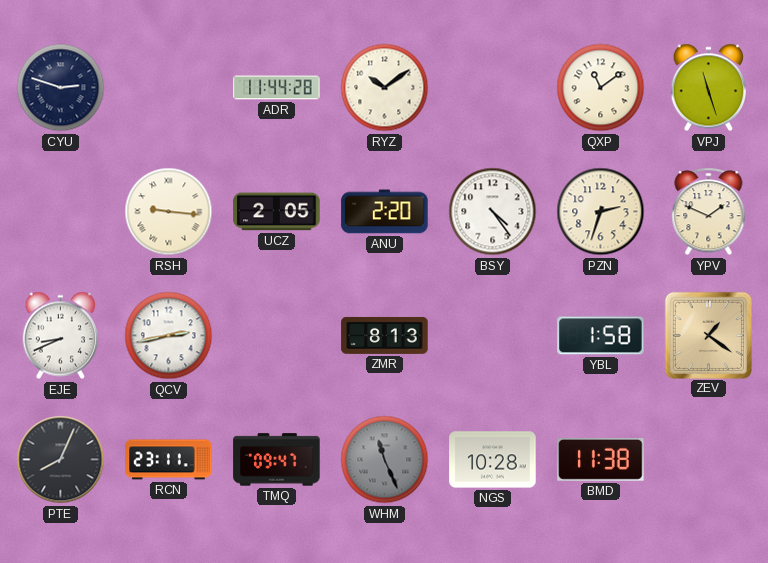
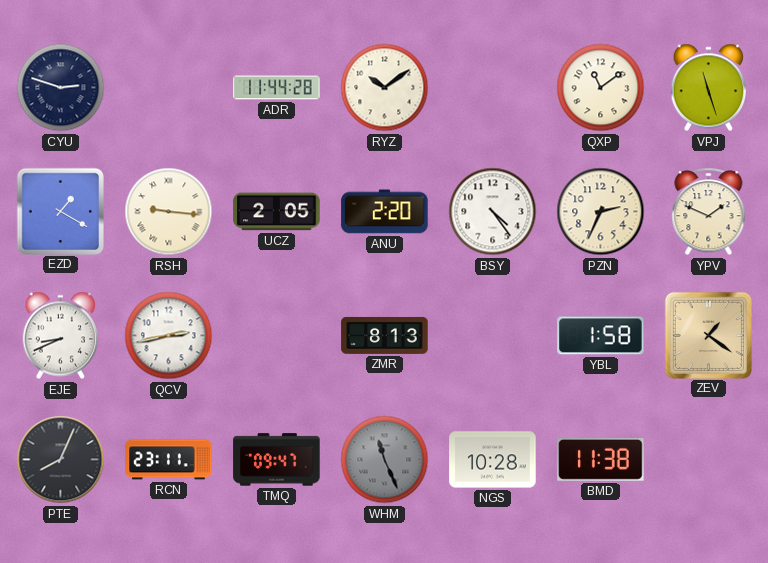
EZD: none -> 1:20 (60, 211)
PZN: 2:33 -> 2:34 (601, 212)
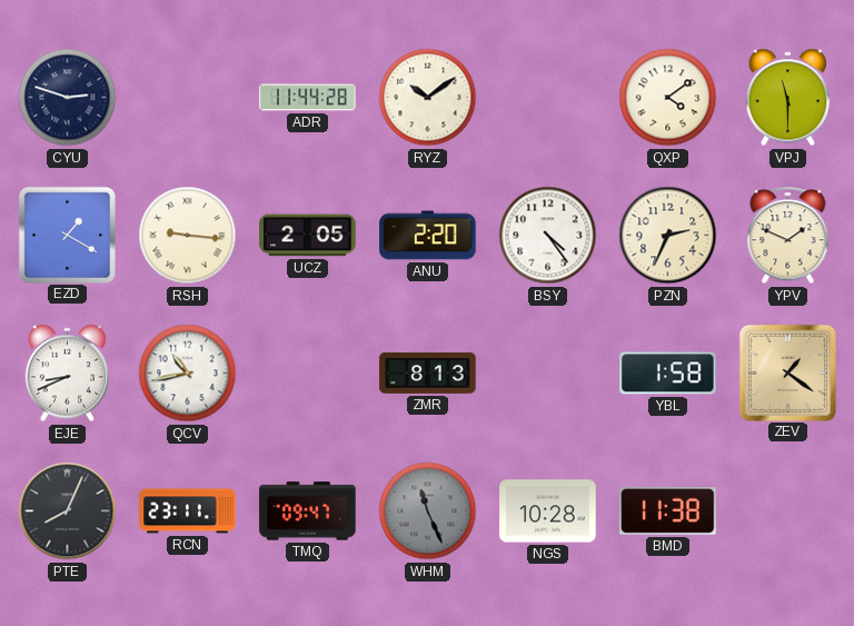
QXP: 11:09 -> 4:09 (668, 98)
VPJ: 11:27 -> 11:30 (788, 98)
QCV: 2:43 -> 10:43 (188, 374)
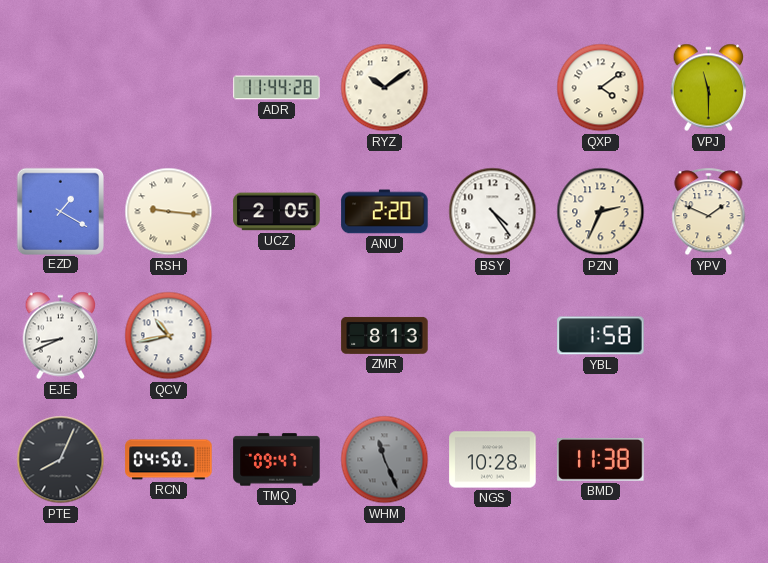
CYU: 2:48 -> none (68, 98)
ZEV: 1:21 -> none (787, 372)
RCN: 23:11 -> 04:50 (169, 460)
